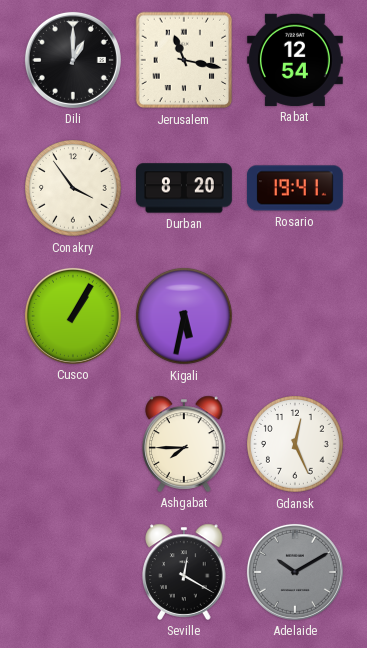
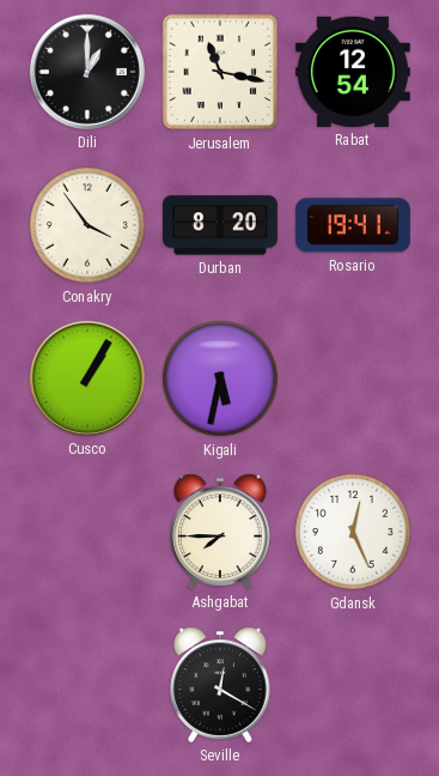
Adelaide: 10:10 -> none (295, 572)
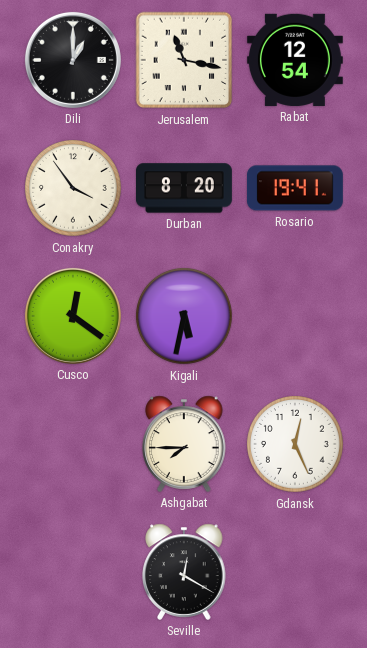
Cusco: 1:05 -> 12:21 (73, 316)
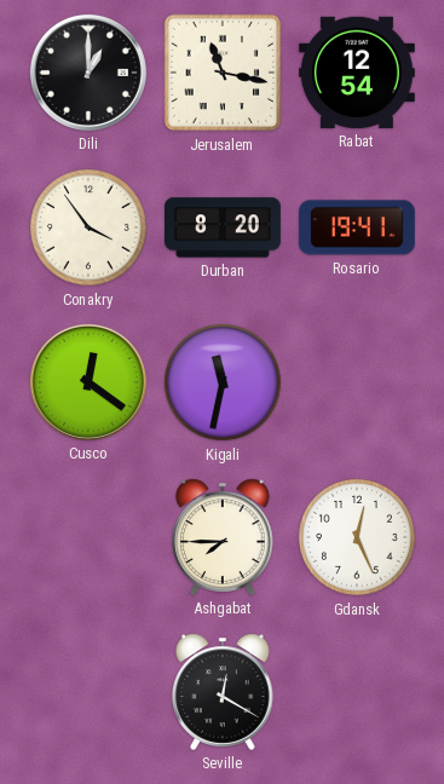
Kigali: 5:32 -> 11:32 (224, 384)
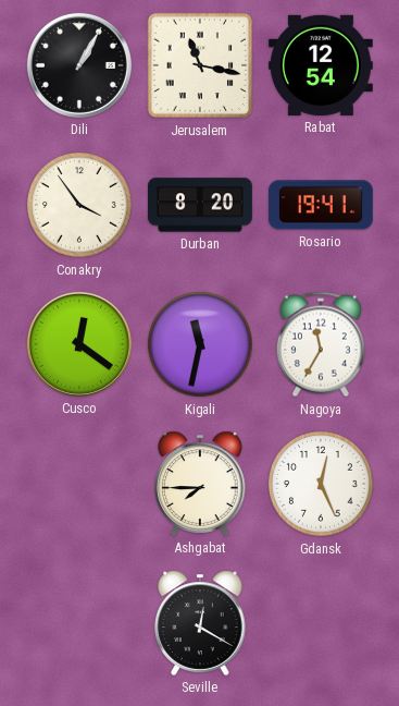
Dili: 1:00 -> 1:05 (79, 65)
Nagoya: none -> 11:35 (321, 344)
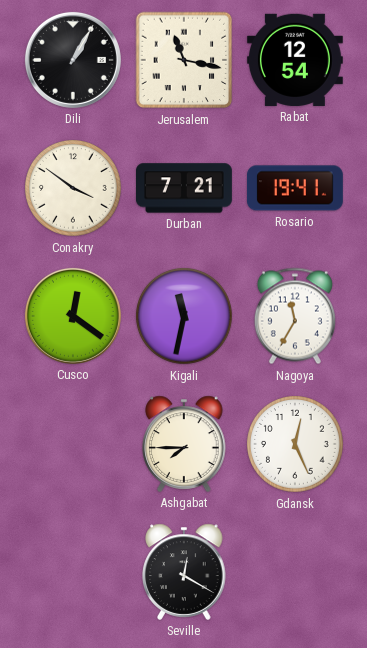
Conakry: 3:54 -> 3:51 (74, 189)
Durban: 8:20 -> 7:21 (185, 188)
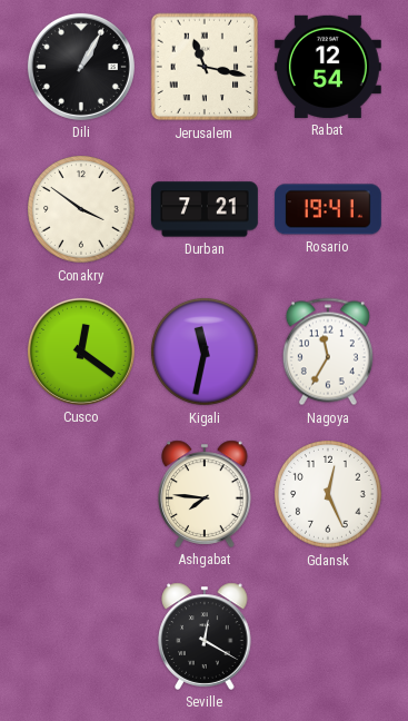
Ashgabat: 7:45 -> 7:46 (205, 494)
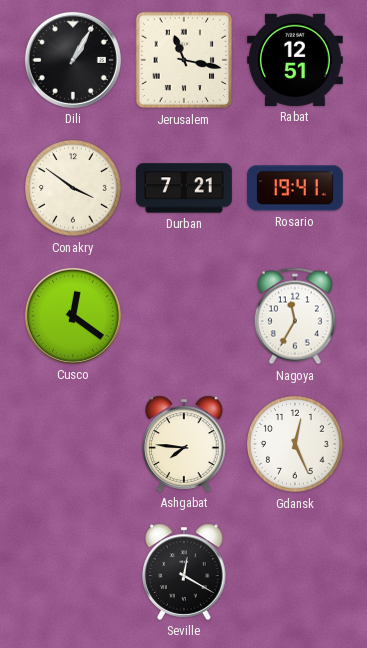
Rabat: 12:54 -> 12:51 (295, 60)
Kigali: 11:32 -> none (206, 353)
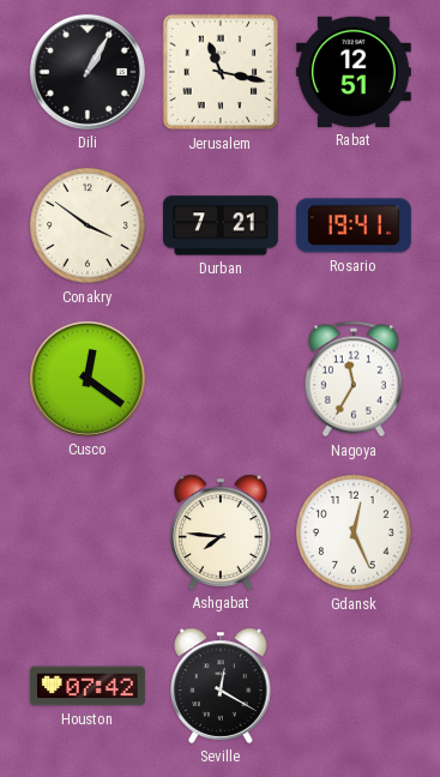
Houston: none -> 07:42 (88, 686)
